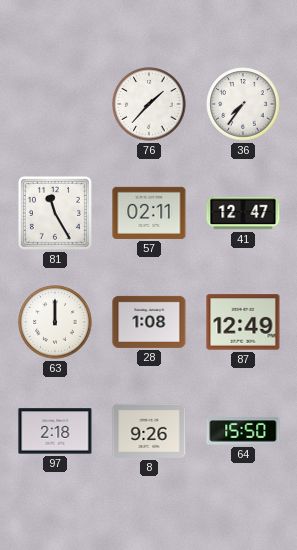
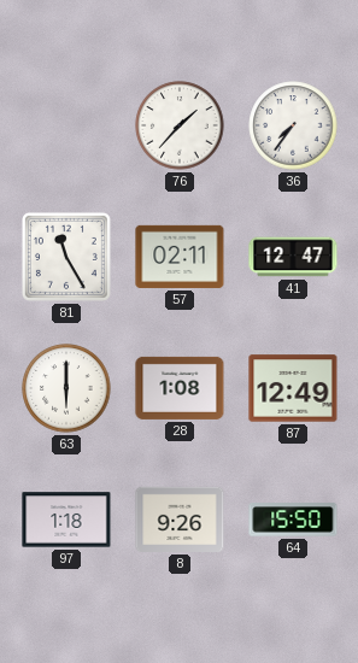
63: 12:00 -> 6:00 (66, 388)
97: 2:18 -> 1:18 (66, 520)
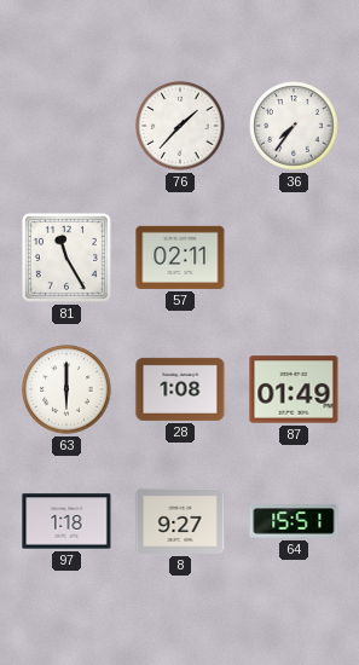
41: 12:47 -> none (293, 257)
87: 12:49 -> 01:49 (294, 389)
8: 9:26 -> 9:27 (180, 521)
64: 15:50 -> 15:51 (294, 521)
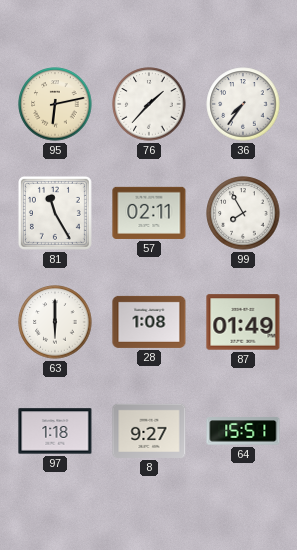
95: none -> 6:13 (55, 104)
99: none -> 7:55 (243, 213)
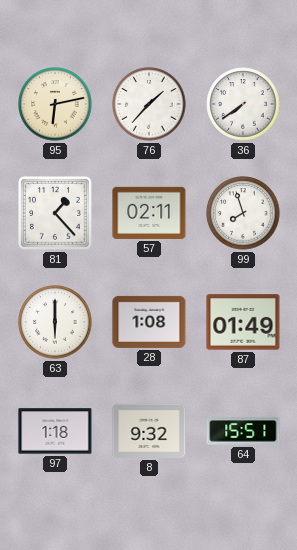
36: 7:36 -> 7:39 (243, 104)
81: 11:25 -> 1:23 (55, 213)
99: 7:55 -> 7:57 (243, 213)
8: 9:27 -> 9:32 (149, 431)
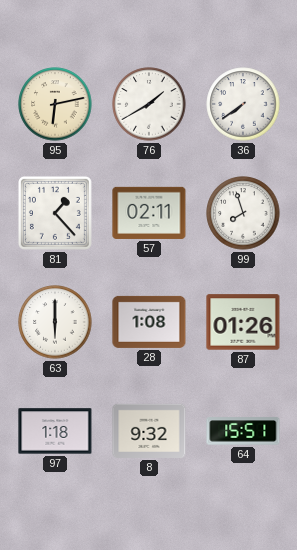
76: 1:37 -> 1:40 (149, 104)
87: 01:49 -> 01:26 (243, 322)
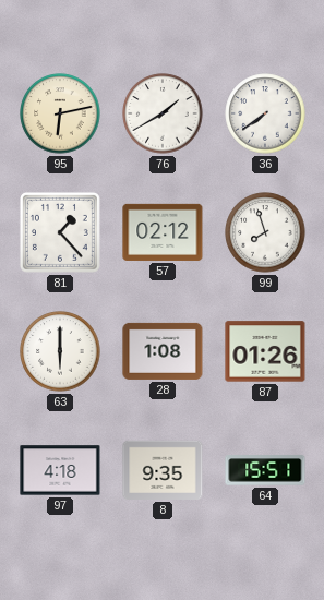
57: 02:11 -> 02:12 (163, 232)
97: 1:18 -> 4:18 (60, 470)
8: 9:32 -> 9:35 (163, 470)
